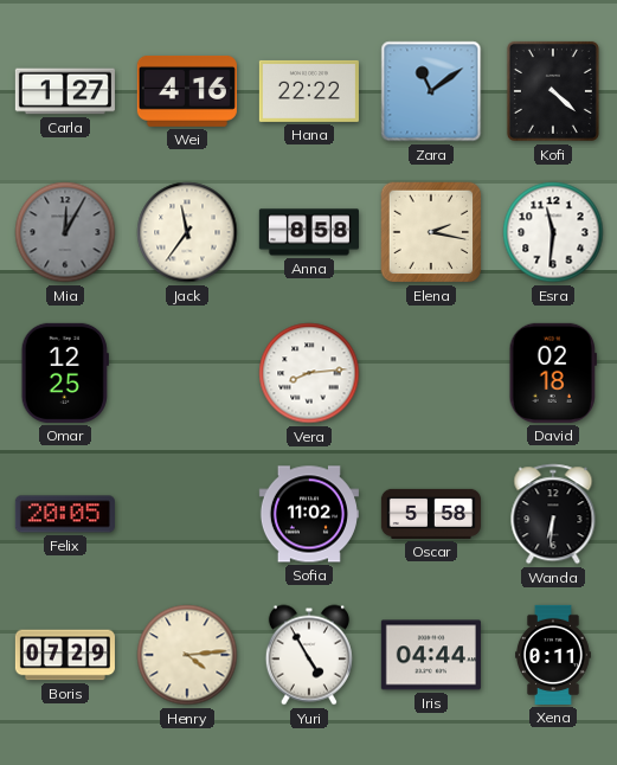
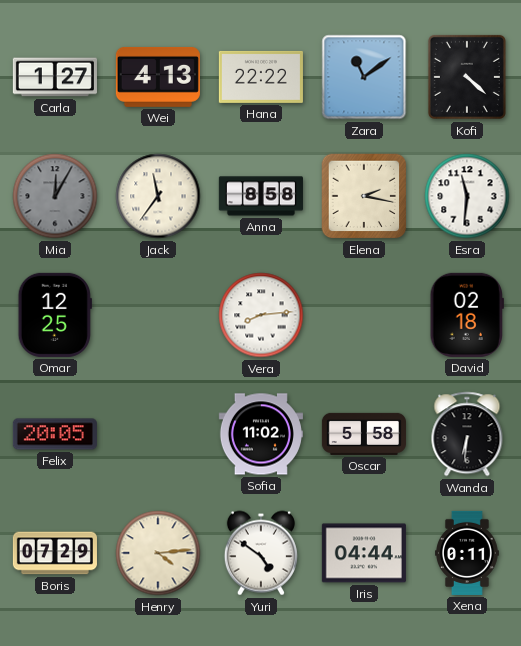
Wei: 4:16 -> 4:13 (158, 77)
Yuri: 4:55 -> 4:51 (261, 553)
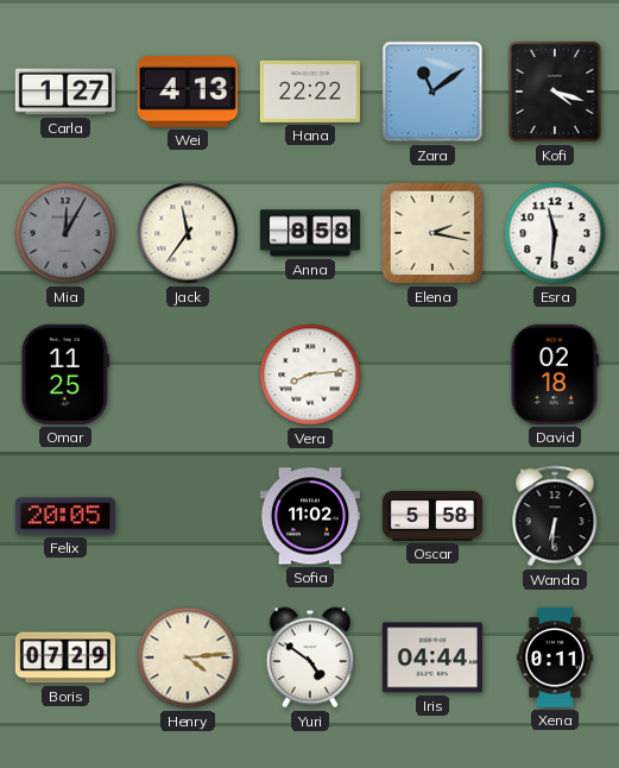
Kofi: 4:22 -> 4:18 (555, 92)
Omar: 12:25 -> 11:25 (65, 374)
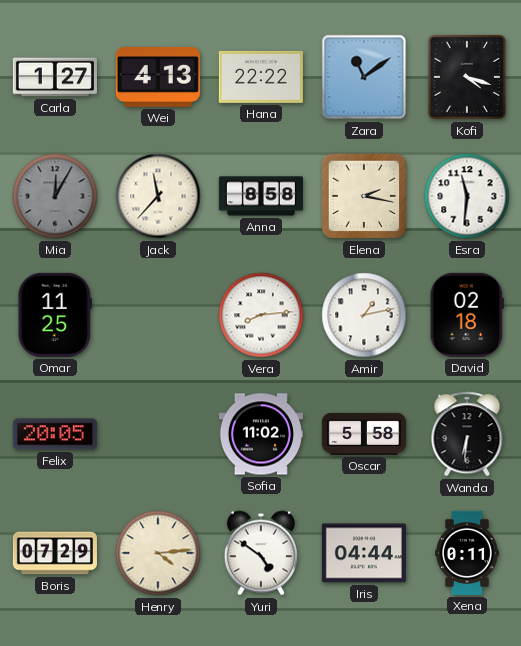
Jack: 11:36 -> 11:37 (158, 196)
Amir: none -> 1:13 (364, 315)
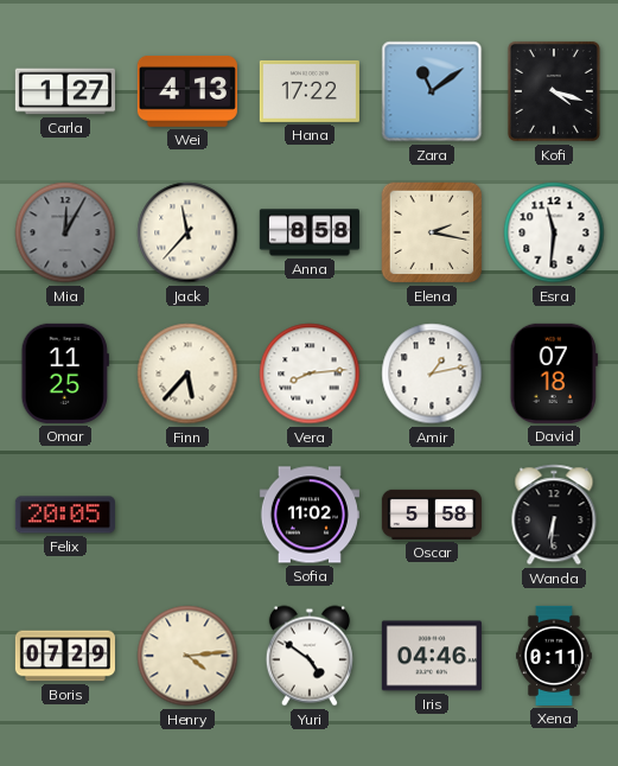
Hana: 22:22 -> 17:22 (310, 91)
Finn: none -> 5:37 (187, 374)
David: 02:18 -> 07:18 (554, 374)
Iris: 04:44 -> 04:46 (432, 656)
